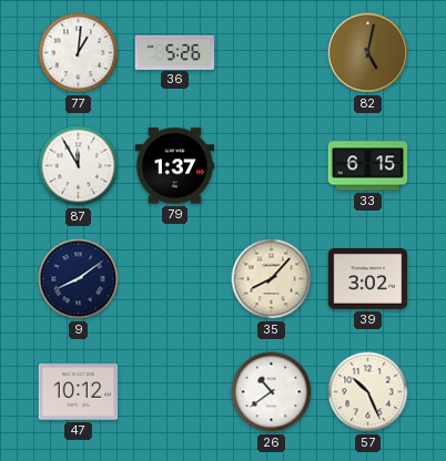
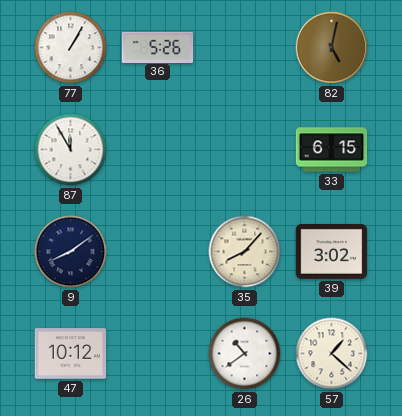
77: 1:01 -> 1:05 (71, 48)
79: 1:37 -> none (175, 166)
57: 10:26 -> 1:22 (332, 354)
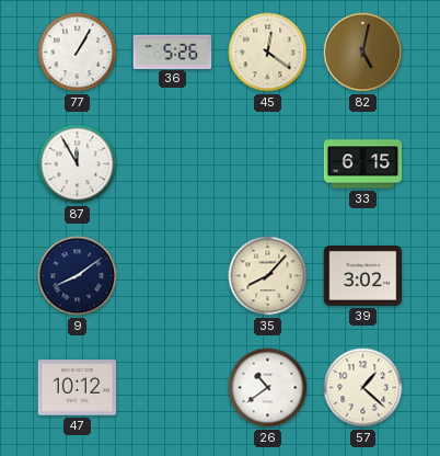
45: none -> 12:21 (268, 53)
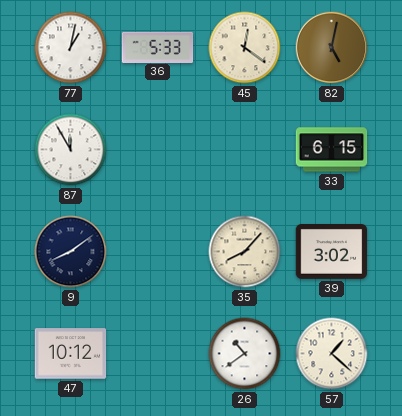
77: 1:05 -> 1:02 (71, 48)
36: 5:26 -> 5:33 (158, 47)
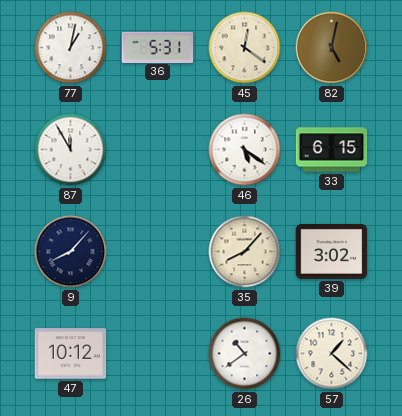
36: 5:33 -> 5:31 (158, 47)
46: none -> 5:21 (245, 150)
9: 8:09 -> 8:07 (71, 252)
